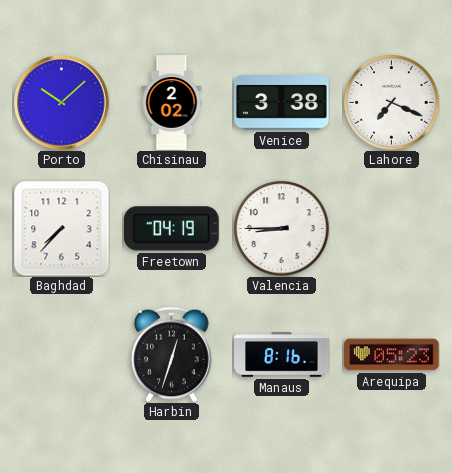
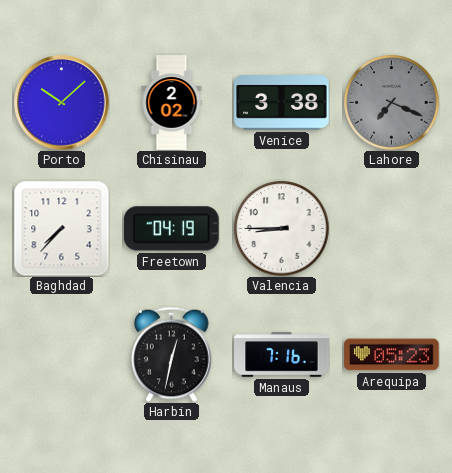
Lahore dial: white -> grey (391, 102)
Harbin: 12:33 -> 12:32 (172, 354)
Manaus: 8:16 -> 7:16 (282, 355)
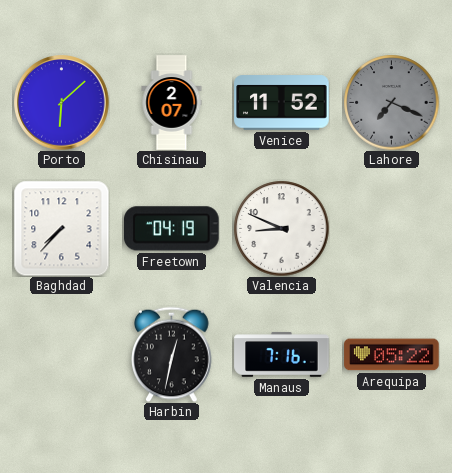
Porto: 10:08 -> 6:08 (62, 103)
Chisinau: 2:02 -> 2:07 (172, 103)
Venice: 3:38 -> 11:52 (282, 103)
Valencia: 8:45 -> 8:49 (281, 228)
Arequipa: 05:23 -> 05:22 (392, 355)
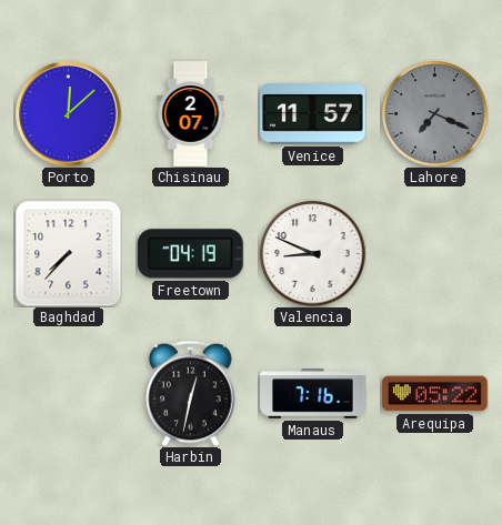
Porto: 6:08 -> 12:08 (69, 114)
Venice: 11:52 -> 11:57 (313, 114)
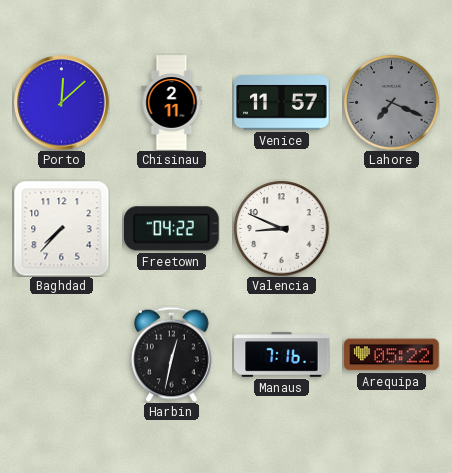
Chisinau: 2:07 -> 2:11 (172, 103)
Freetown: 04:19 -> 04:22 (172, 229)
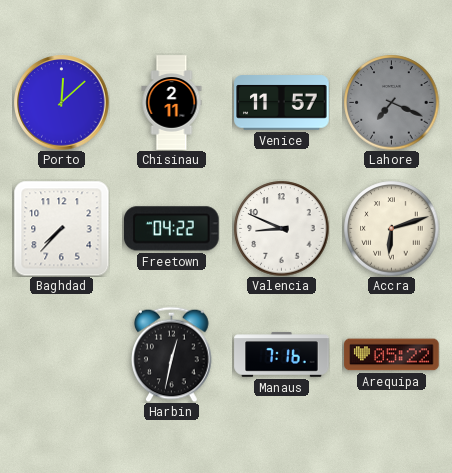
Accra: none -> 6:12 (391, 228)
